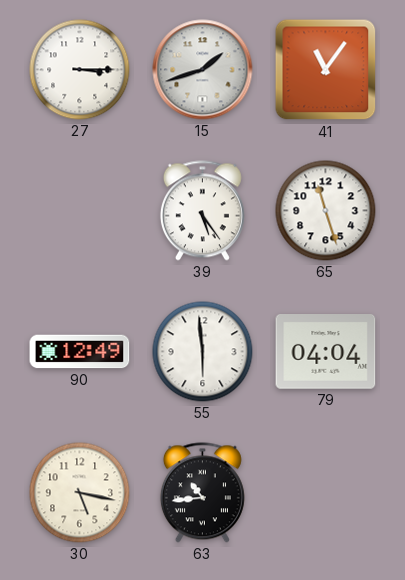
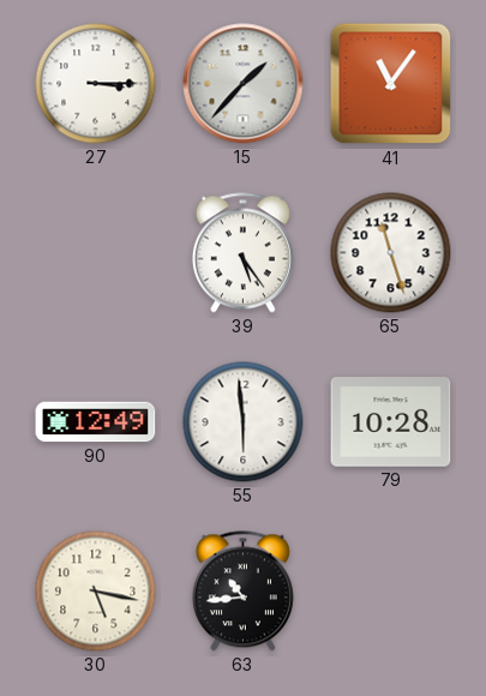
15: 1:42 -> 1:37 (244, 84)
79: 04:04 -> 10:28 (391, 422)
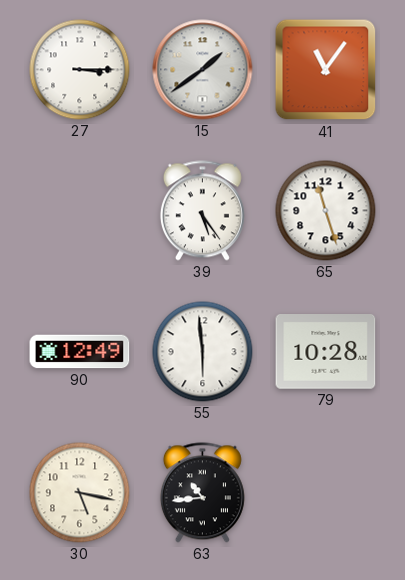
15: 1:37 -> 1:39 (203, 70)
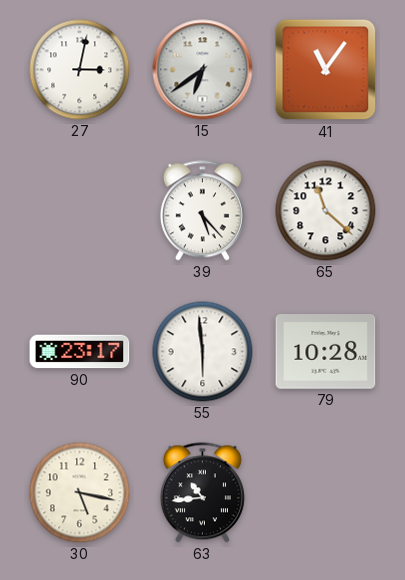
27: 3:15 -> 3:02 (80, 70)
15: 1:39 -> 6:39 (203, 70)
39: 5:24 -> 5:23 (202, 211)
65: 11:27 -> 11:22 (326, 211)
90: 12:49 -> 23:17 (80, 352)
